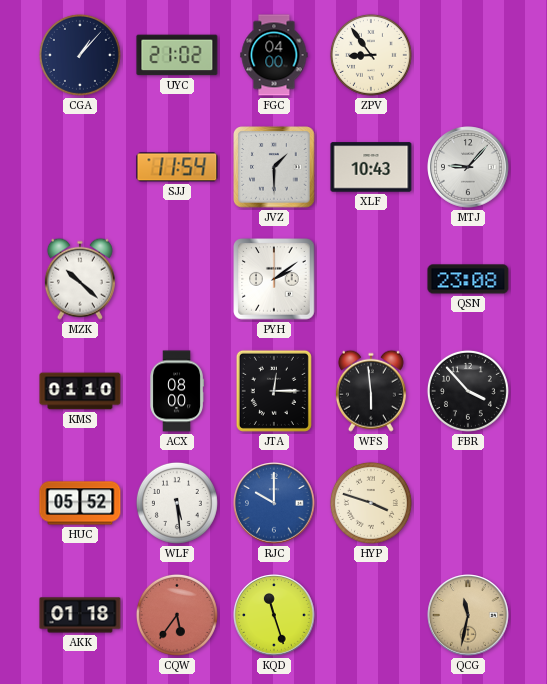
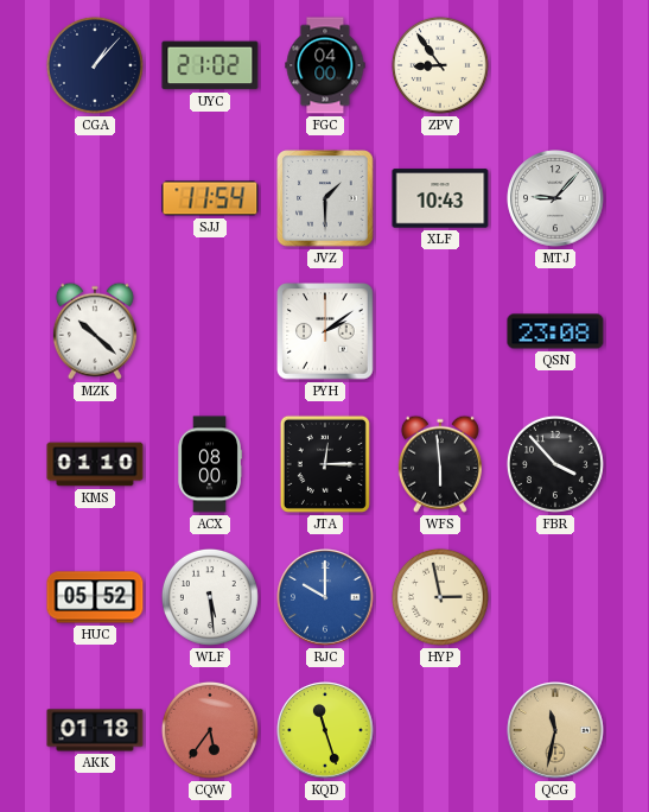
HYP: 3:48 -> 2:58 (440, 597)
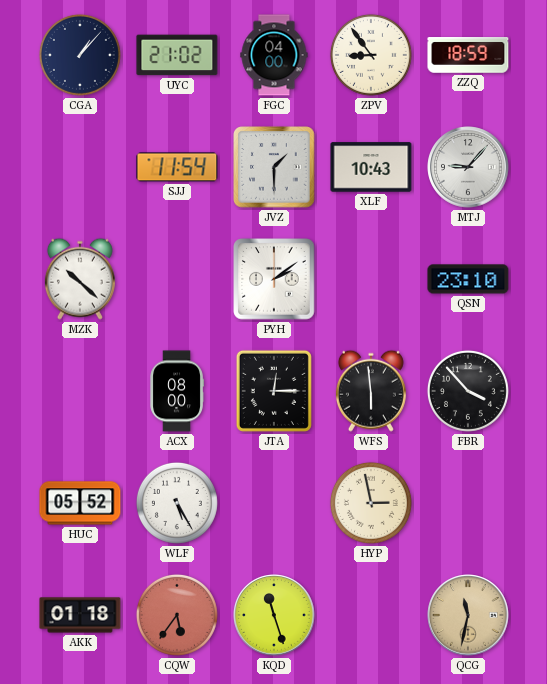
ZZQ: none -> 18:59 (468, 55)
QSN: 23:08 -> 23:10 (468, 279)
KMS: 01:10 -> none (95, 464)
WLF: 5:29 -> 5:25 (177, 503)
RJC: 10:00 -> none (325, 597)
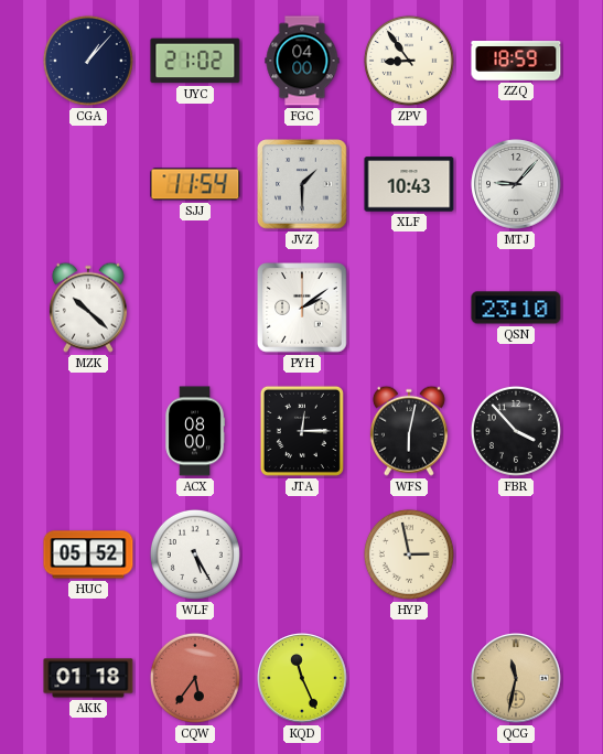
WFS: 5:59 -> 6:02 (409, 431)
KQD: 11:27 -> 11:26 (302, 678)
